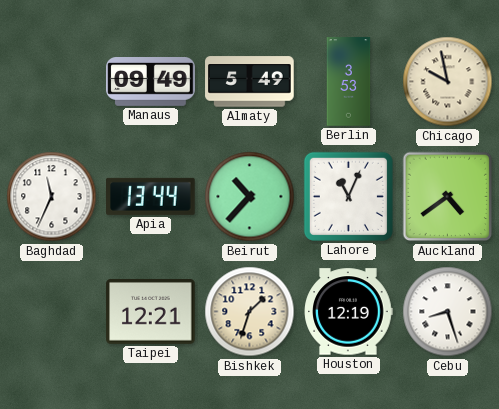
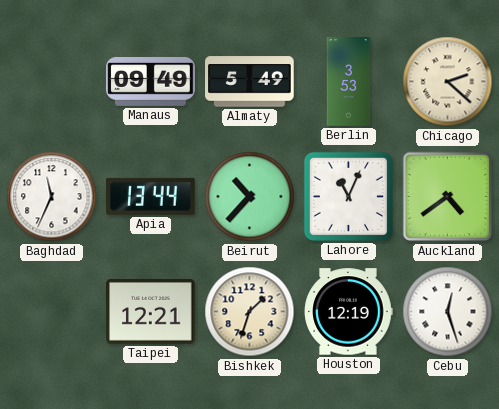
Chicago: 9:58 -> 2:22 (448, 82)
Cebu: 8:27 -> 12:27 (448, 312)
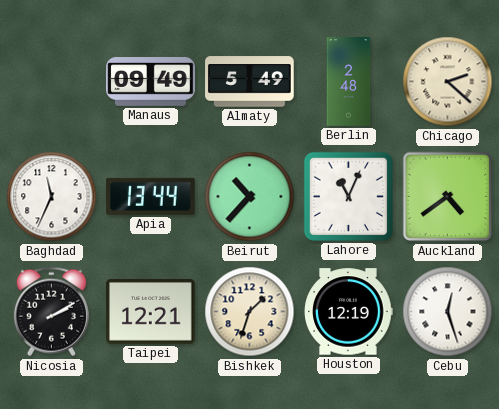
Berlin: 3:53 -> 2:48 (349, 82)
Nicosia: none -> 2:10 (51, 312)
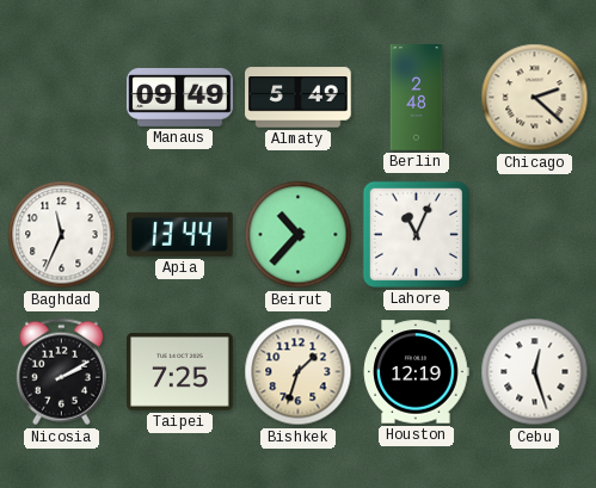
Auckland: 4:39 -> none (448, 197)
Taipei: 12:21 -> 7:25 (180, 371)
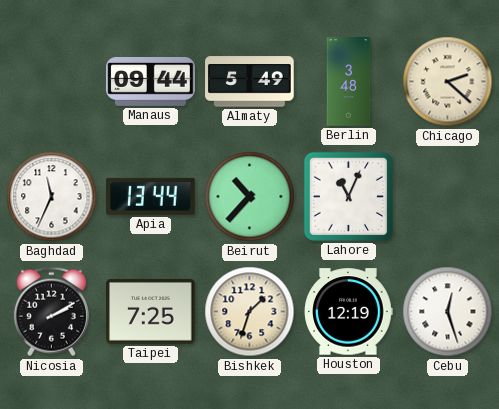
Manaus: 09:49 -> 09:44 (151, 82)
Berlin: 2:48 -> 3:48 (349, 82)
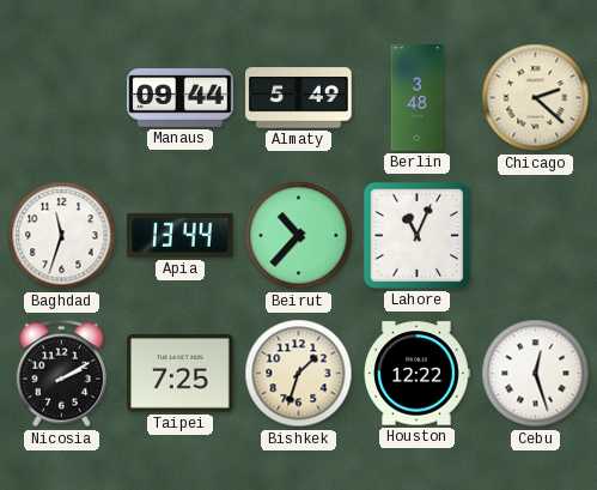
Baghdad: 11:34 -> 11:33 (62, 236)
Houston: 12:19 -> 12:22 (416, 374)
